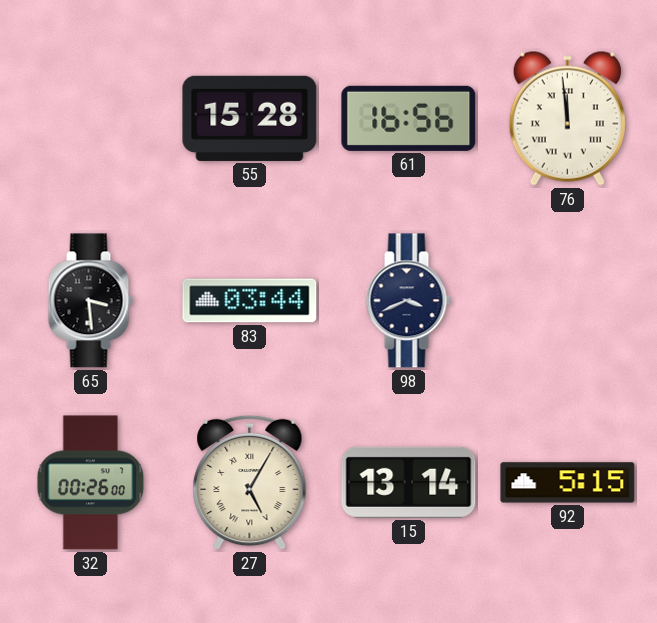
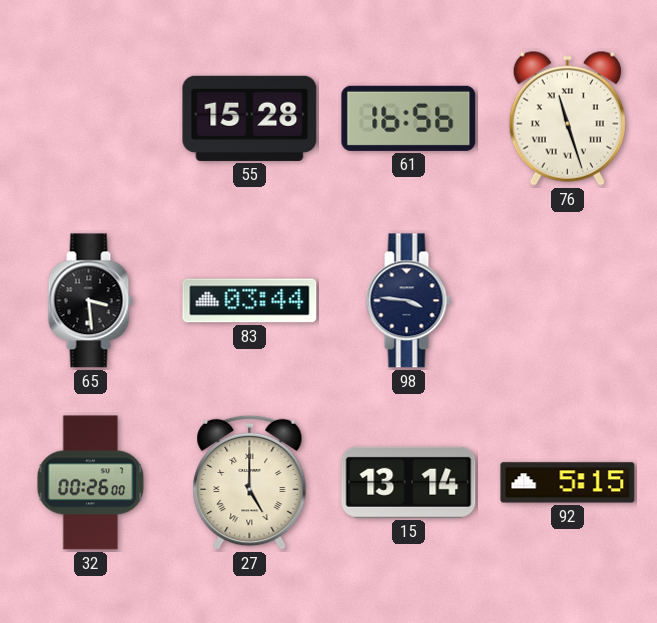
76: 11:59 -> 11:27 (567, 118)
98: 3:41 -> 3:46 (408, 301)
27: 5:05 -> 5:00 (250, 483)
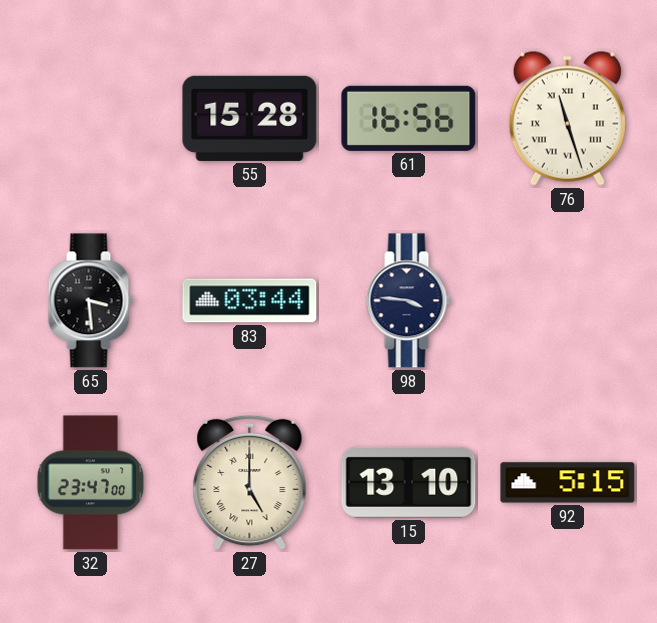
32: 00:26 -> 23:47 (91, 483)
15: 13:14 -> 13:10 (409, 482)
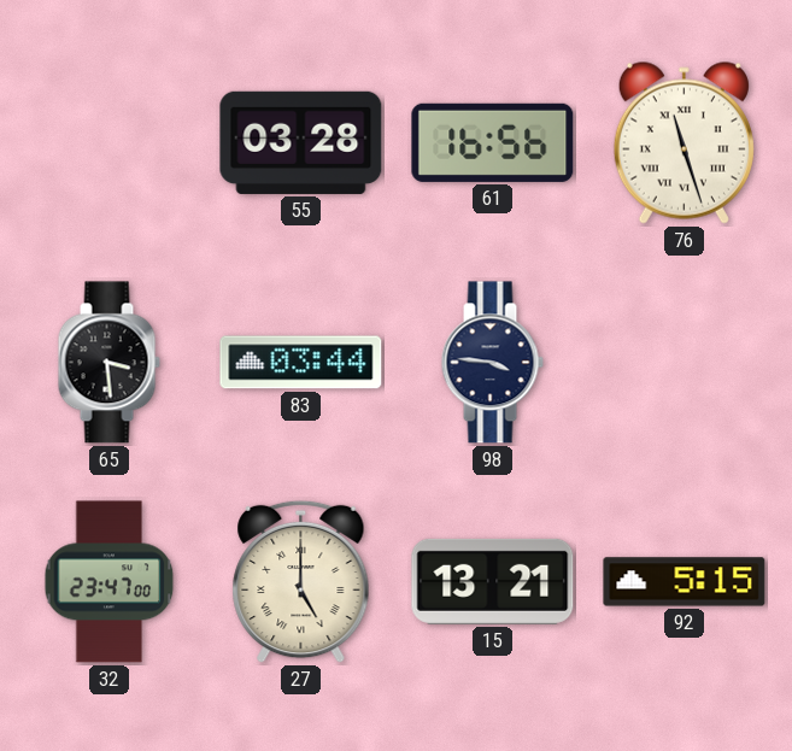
55: 15:28 -> 03:28 (301, 142)
15: 13:10 -> 13:21 (493, 581)
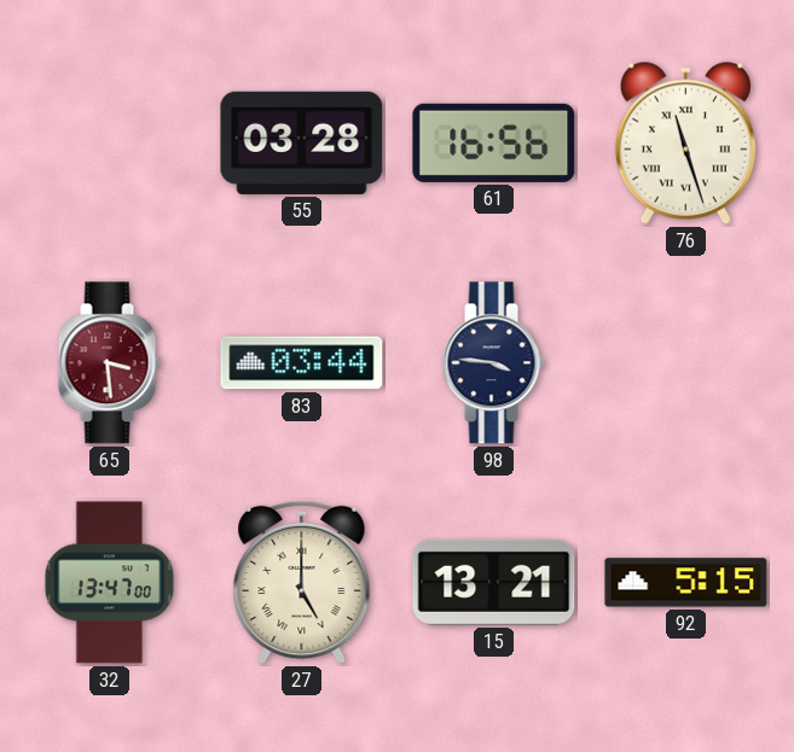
65 dial: black -> burgundy (109, 363)
32: 23:47 -> 13:47 (110, 583)
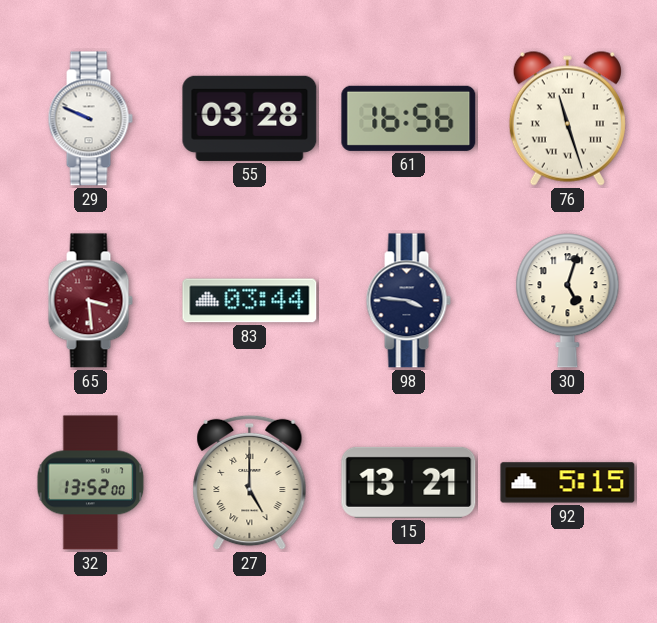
29: none -> 9:49 (90, 119)
30: none -> 5:03 (568, 301)
32: 13:47 -> 13:52 (91, 483)
